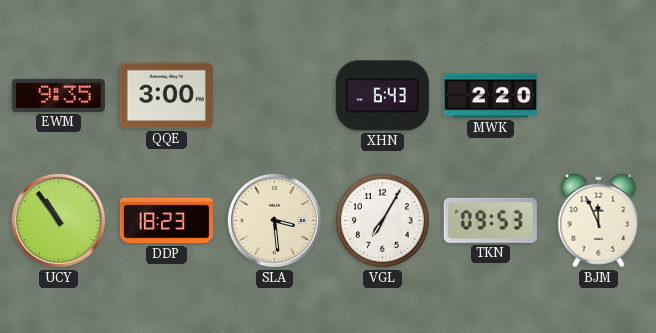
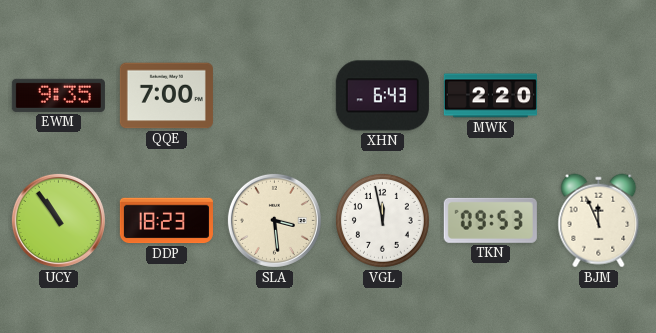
QQE: 3:00 -> 7:00 (166, 96)
VGL: 7:05 -> 11:58 (382, 220)
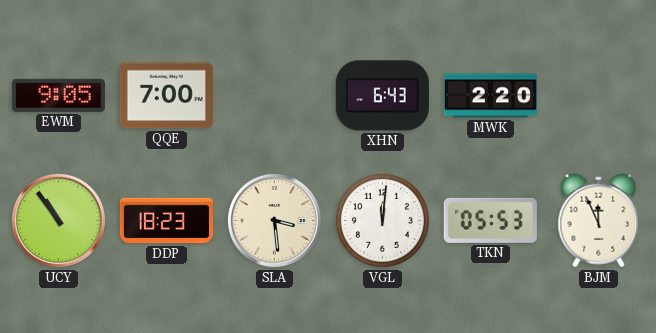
EWM: 9:35 -> 9:05 (58, 95)
VGL: 11:58 -> 12:01 (382, 220)
TKN: 09:53 -> 05:53 (490, 220)
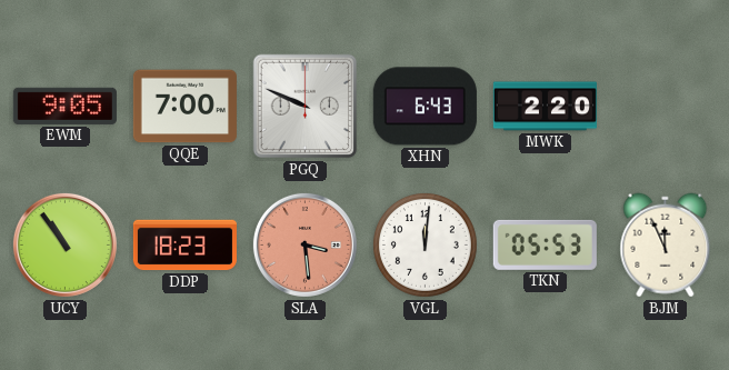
PGQ: none -> 9:49 (306, 107)
SLA dial: cream -> salmon (304, 244)
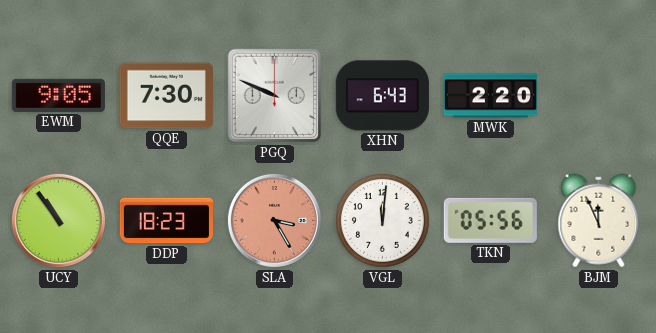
QQE: 7:00 -> 7:30 (166, 96)
SLA: 3:29 -> 3:25 (274, 220)
TKN: 05:53 -> 05:56 (490, 220)
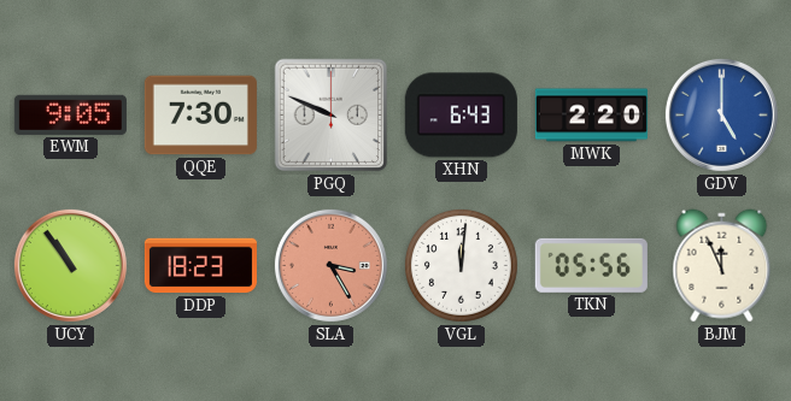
GDV: none -> 5:00 (721, 114)
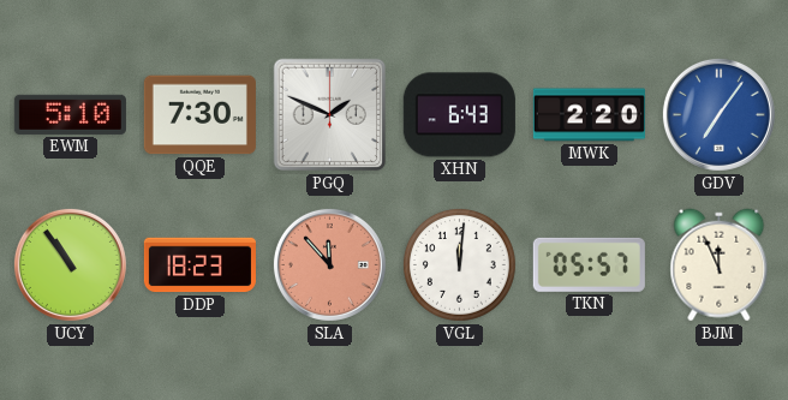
EWM: 9:05 -> 5:10 (70, 114)
PGQ: 9:49 -> 1:49 (330, 115)
GDV: 5:00 -> 7:06 (718, 114)
SLA: 3:25 -> 11:53 (329, 264)
TKN: 05:56 -> 05:57 (589, 264)
